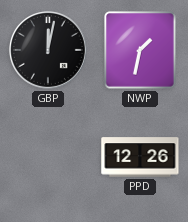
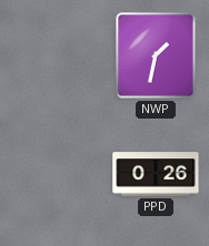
GBP: 12:02 -> none (48, 50)
PPD: 12:26 -> 0:26 (156, 174)
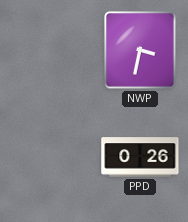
NWP: 1:32 -> 3:32 (140, 50)
